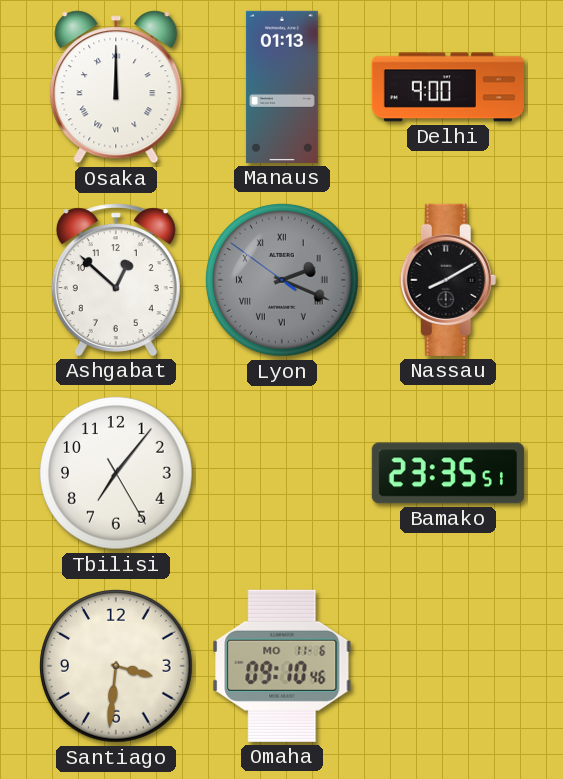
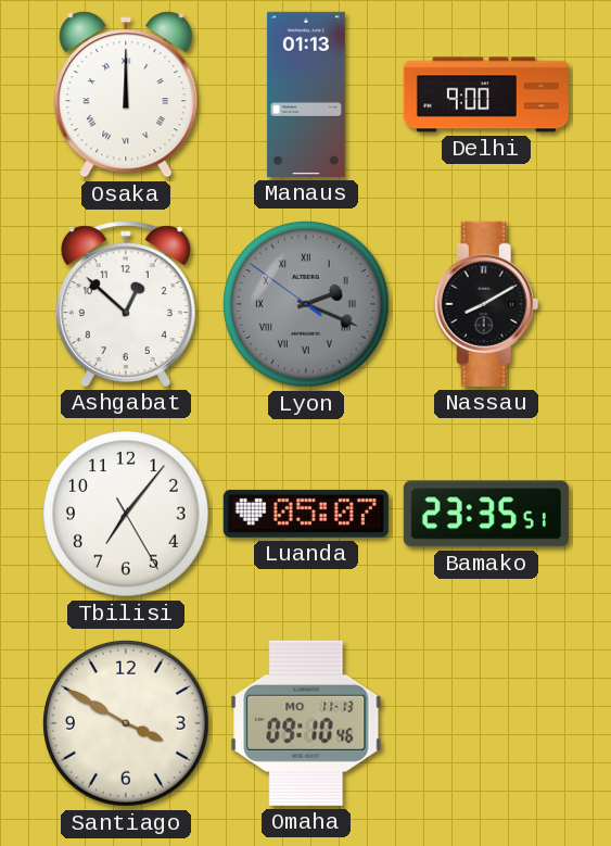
Luanda: none -> 05:07 (306, 514)
Santiago: 3:31 -> 3:50 (126, 723)
Omaha date: MO 11-6 -> MO 11-13 (306, 723)
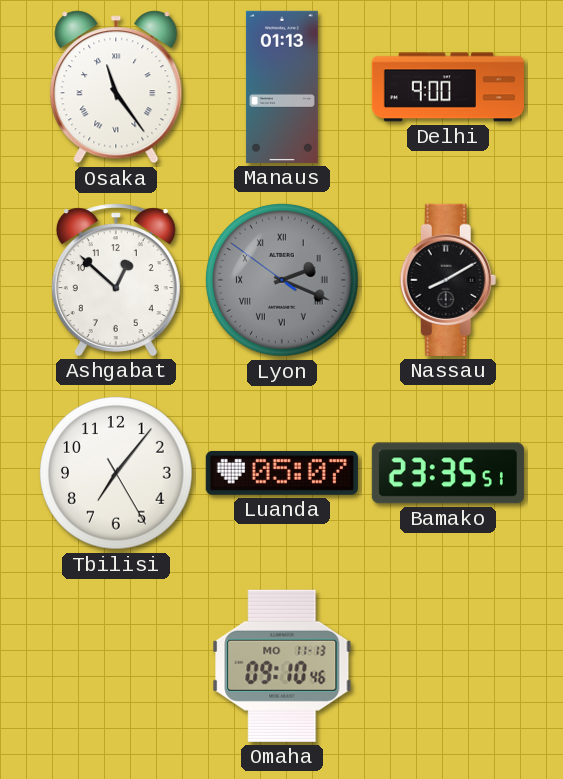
Osaka: 12:00 -> 11:24 (116, 87)
Santiago: 3:50 -> none (126, 723)
